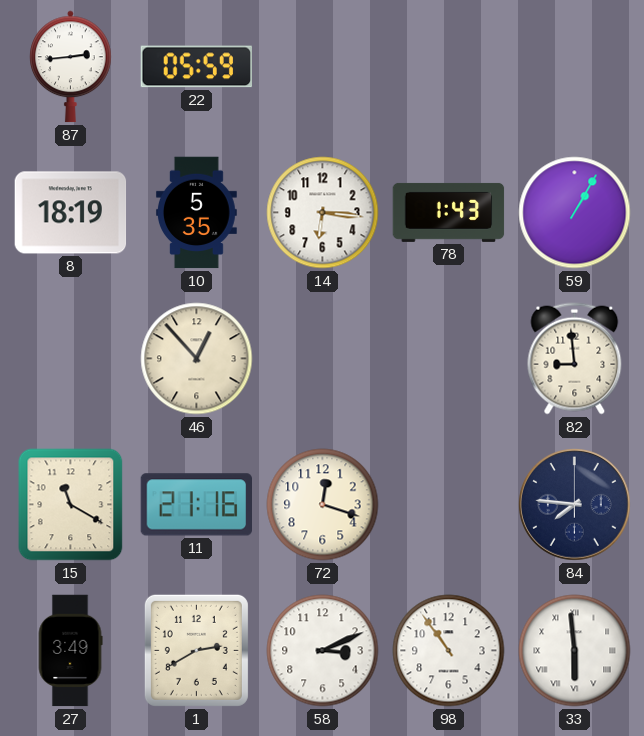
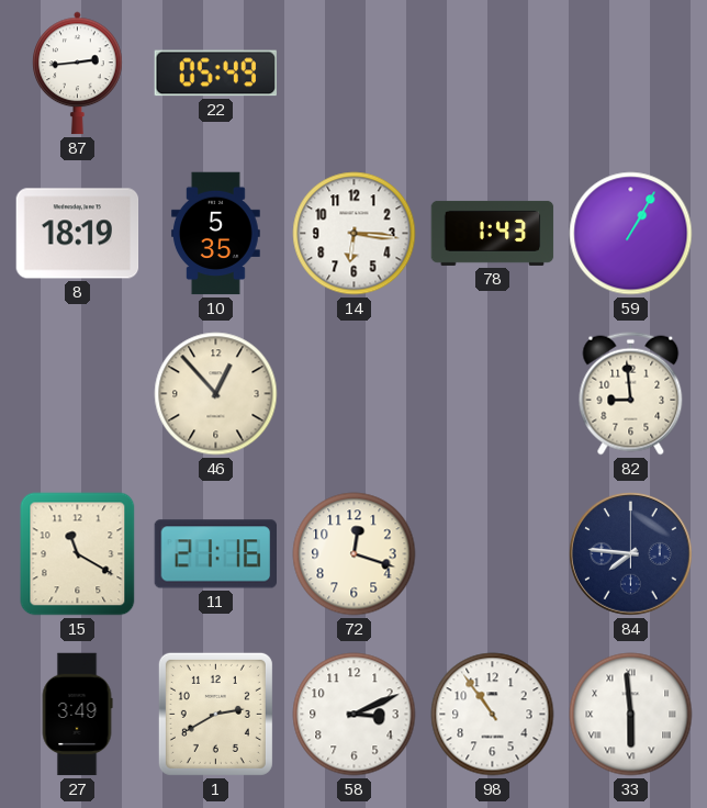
22: 05:59 -> 05:49 (215, 74)
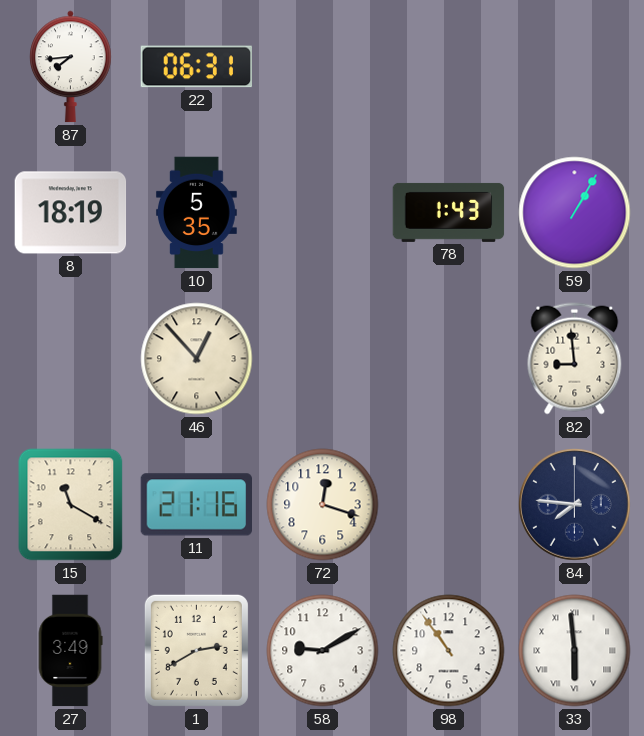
87: 2:44 -> 7:44 (71, 67)
22: 05:49 -> 06:31 (196, 67)
14: 6:16 -> none (355, 234)
58: 3:11 -> 9:10 (323, 651)
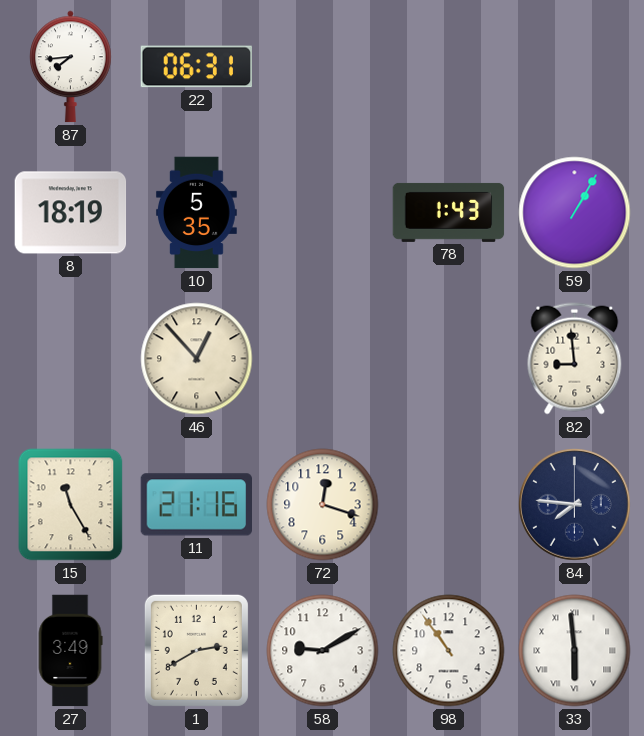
15: 11:20 -> 11:25 (71, 505)
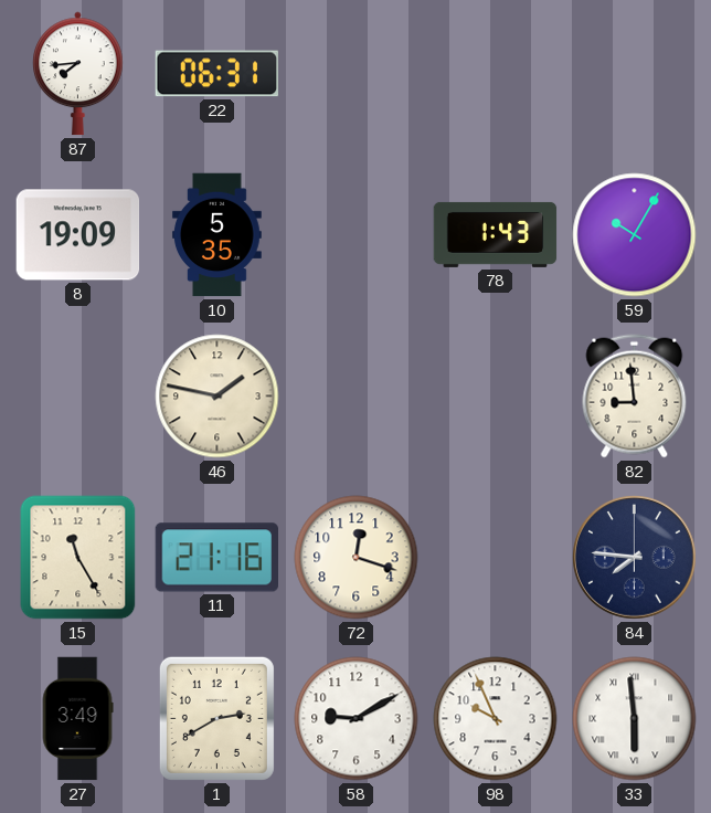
8: 18:19 -> 19:09 (78, 235)
59: 1:05 -> 10:05 (635, 235)
46: 12:53 -> 1:47 (217, 397)
98: 10:54 -> 9:56 (496, 719)
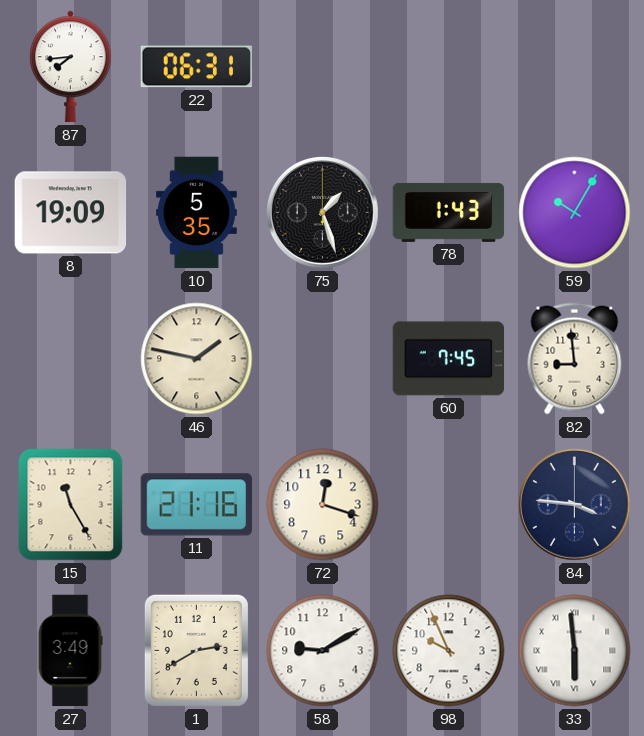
75: none -> 1:27 (323, 213)
60: none -> 7:45 (449, 359)
84: 7:46 -> 3:46 (575, 505)
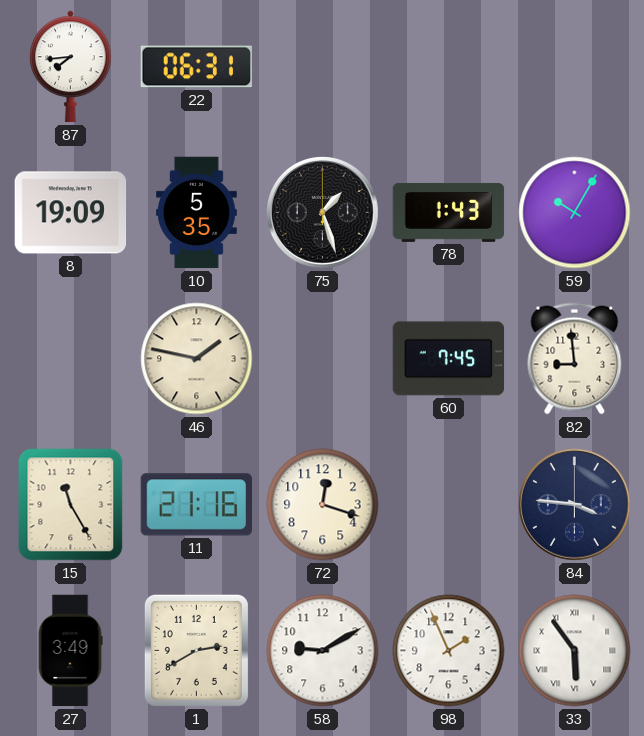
98: 9:56 -> 1:56 (449, 651)
33: 5:59 -> 5:54 (575, 651)
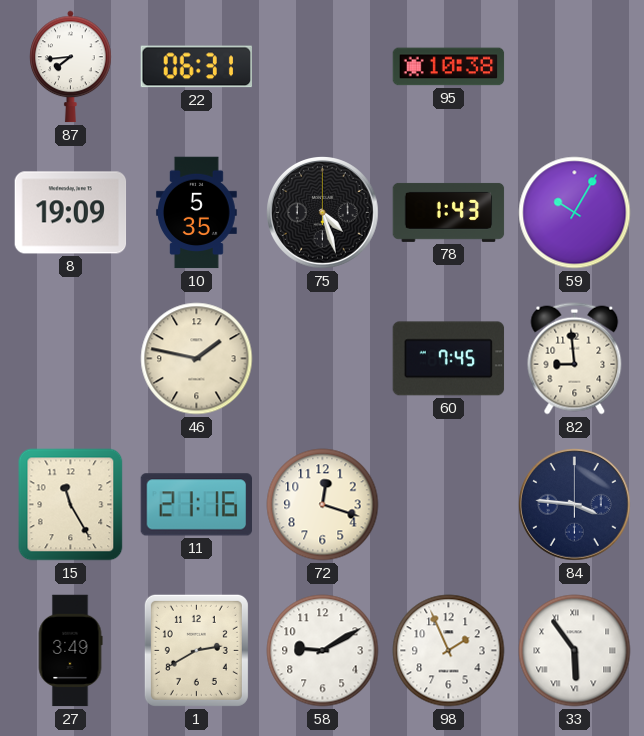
95: none -> 10:38 (449, 67)
75: 1:27 -> 4:27 (323, 213)
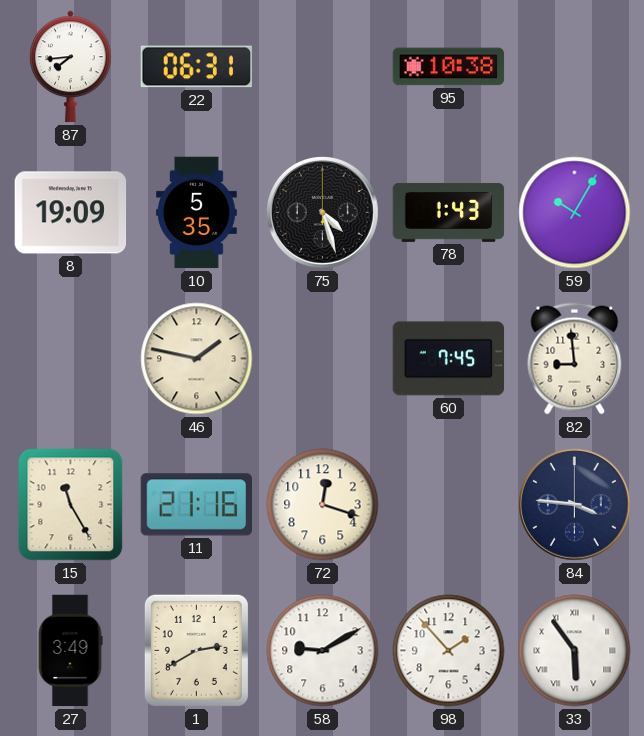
98: 1:56 -> 1:53 (449, 651)
